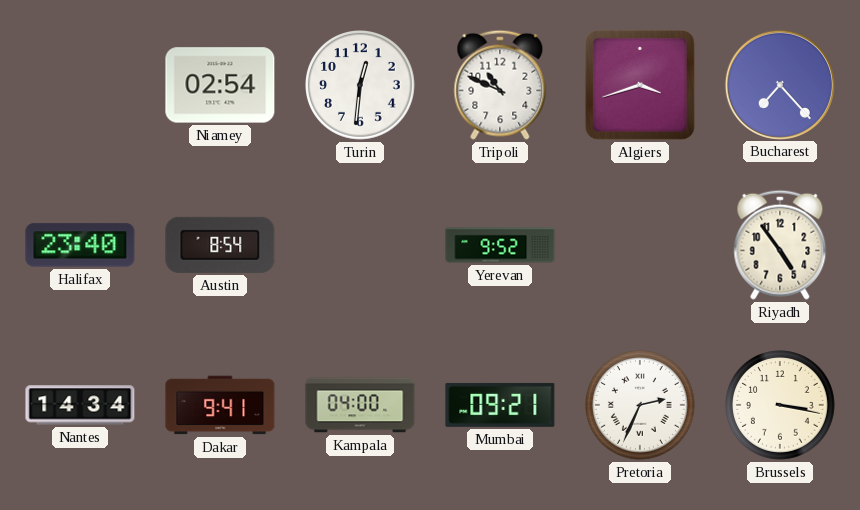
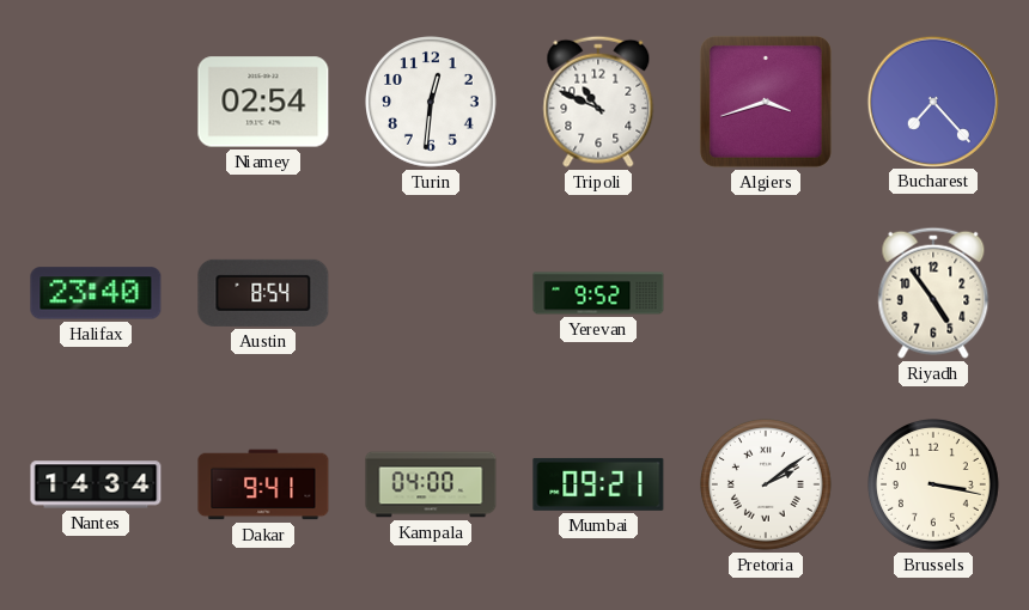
Pretoria: 2:34 -> 2:09 (767, 486)
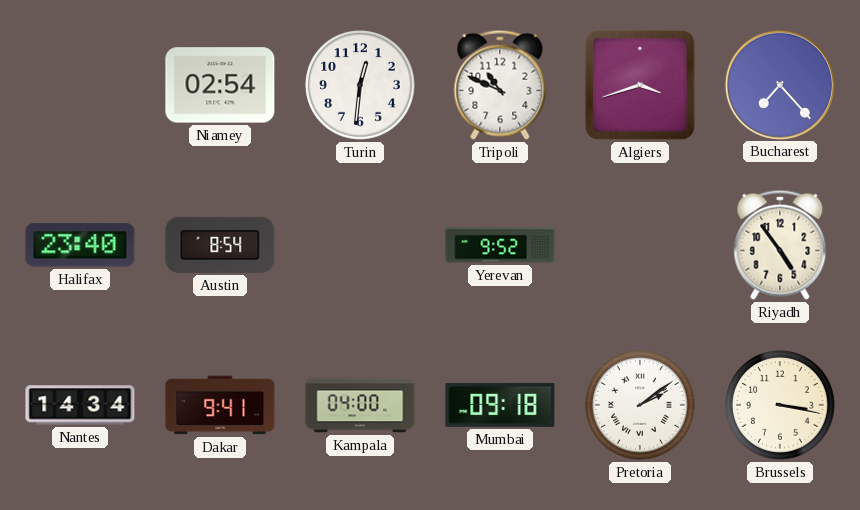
Mumbai: 09:21 -> 09:18 (500, 405)
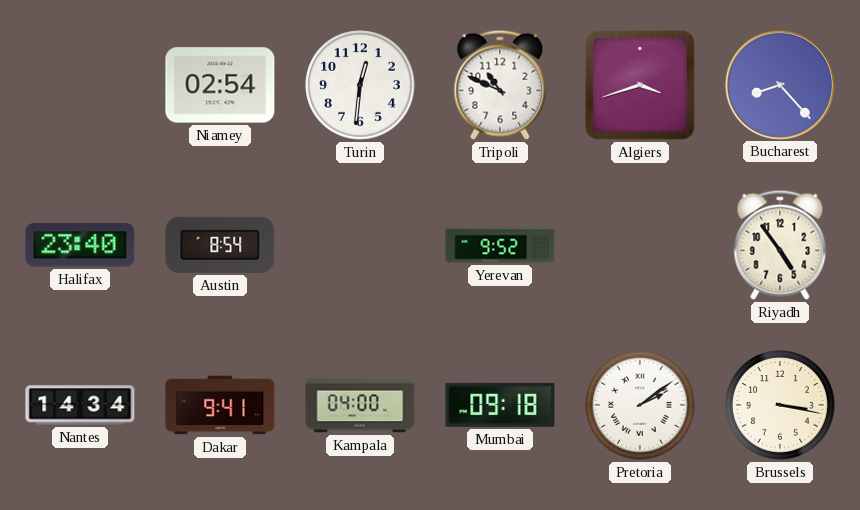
Bucharest: 7:23 -> 8:23 (779, 84)
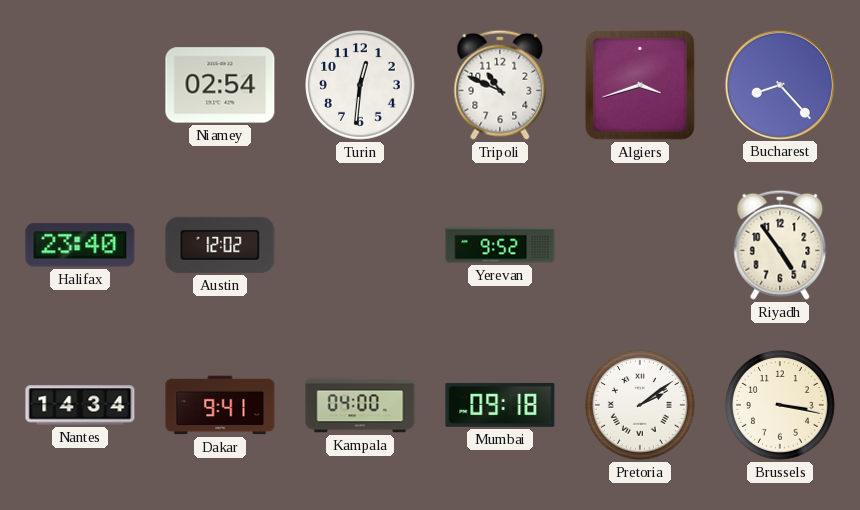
Austin: 8:54 -> 12:02 (220, 245)
